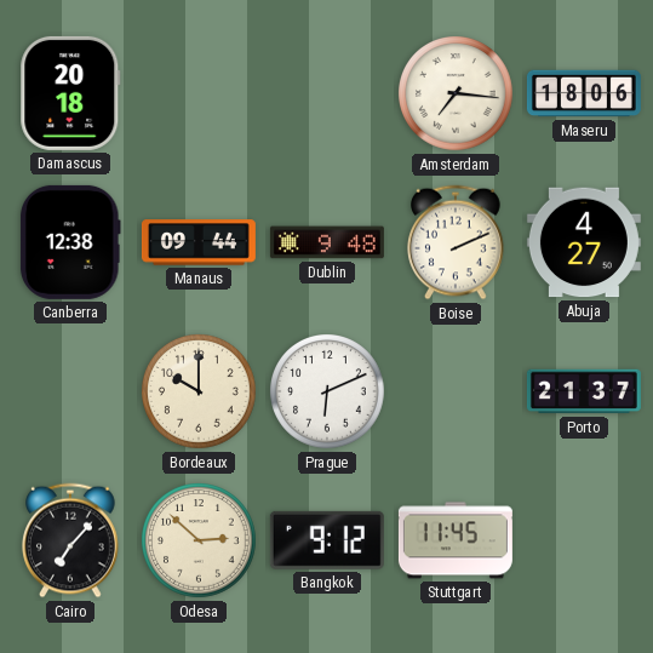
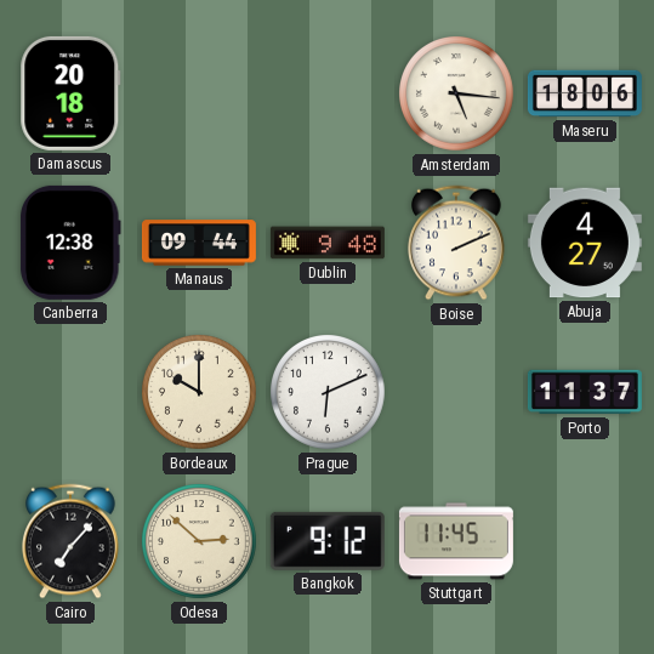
Amsterdam: 7:16 -> 5:16 (457, 95)
Porto: 21:37 -> 11:37 (585, 392)
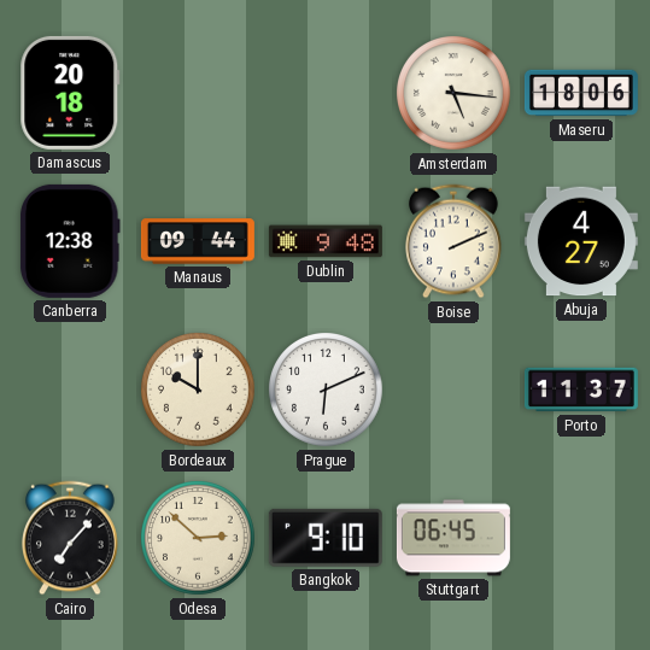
Bangkok: 9:12 -> 9:10 (326, 538)
Stuttgart: 11:45 -> 06:45 (453, 538)
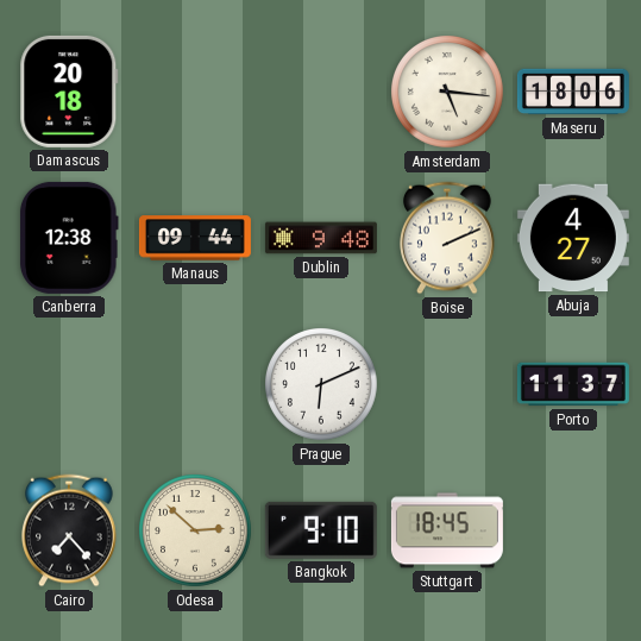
Bordeaux: 10:00 -> none (199, 391)
Cairo: 7:07 -> 7:23 (70, 530)
Stuttgart: 06:45 -> 18:45 (447, 530)
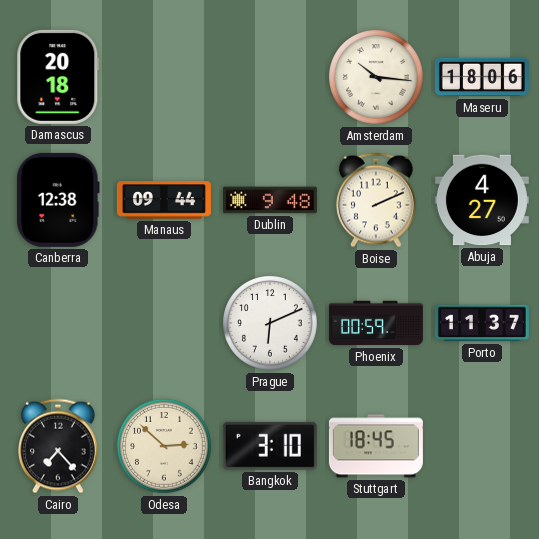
Amsterdam: 5:16 -> 10:16 (377, 78)
Phoenix: none -> 00:59 (376, 323)
Bangkok: 9:10 -> 3:10 (270, 446)
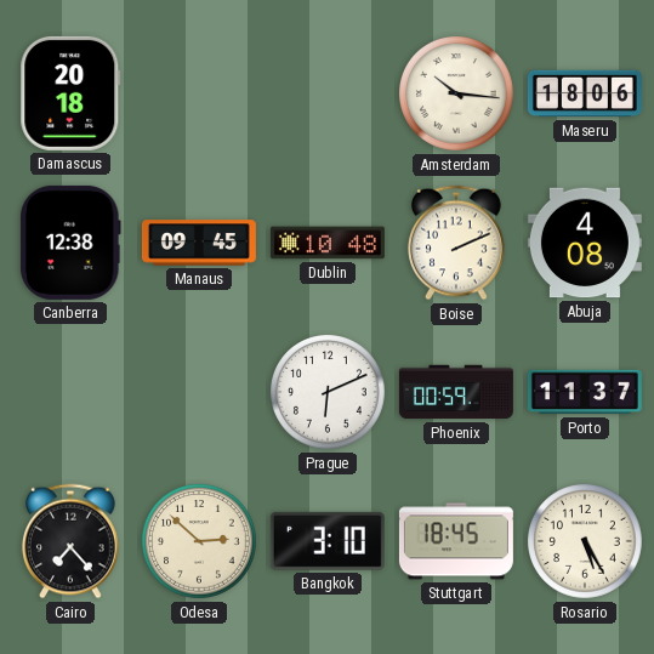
Manaus: 09:44 -> 09:45 (199, 243)
Dublin: 9:48 -> 10:48 (328, 243)
Abuja: 4:27 -> 4:08 (585, 243)
Rosario: none -> 5:25 (586, 542)
